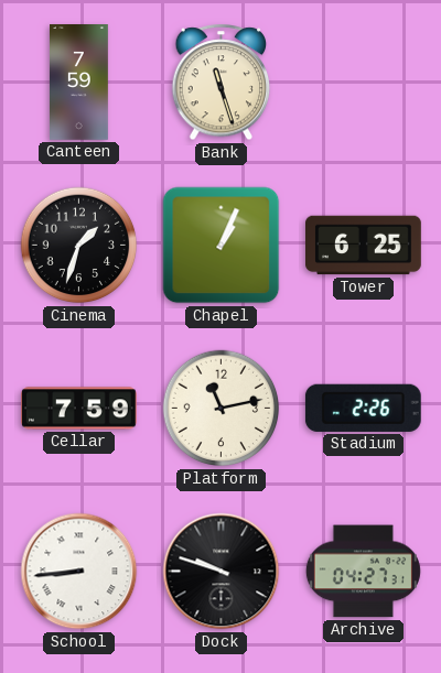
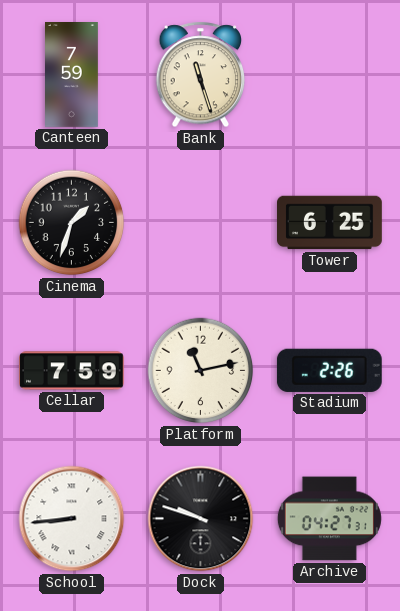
Chapel: 1:04 -> none (222, 246)
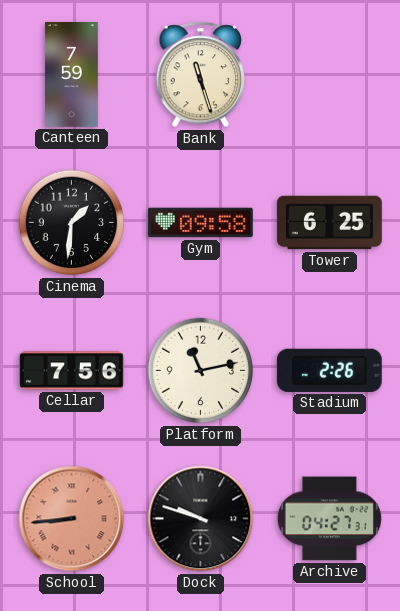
Cinema: 1:33 -> 1:31 (72, 223)
Gym: none -> 09:58 (201, 223)
Cellar: 7:59 -> 7:56 (72, 371)
School dial: white -> salmon (72, 519)
